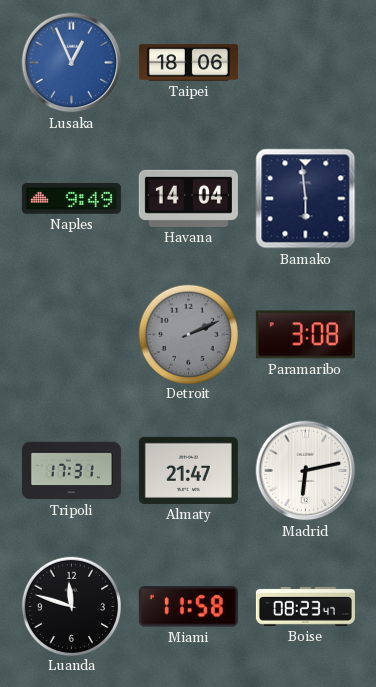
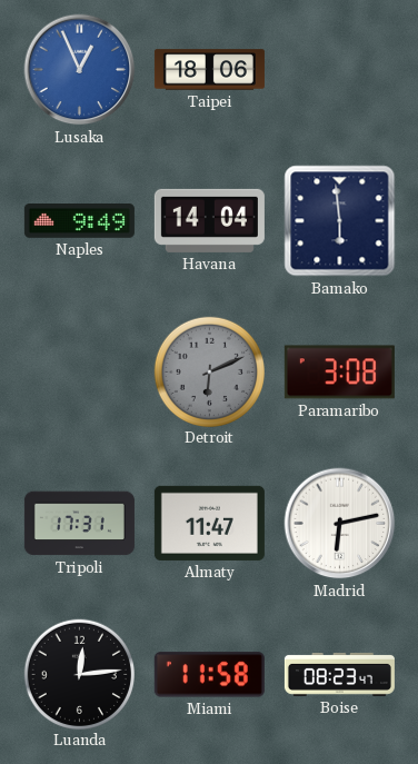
Detroit: 2:11 -> 6:11 (209, 371)
Almaty: 21:47 -> 11:47 (209, 523)
Luanda: 11:48 -> 12:14 (79, 674)
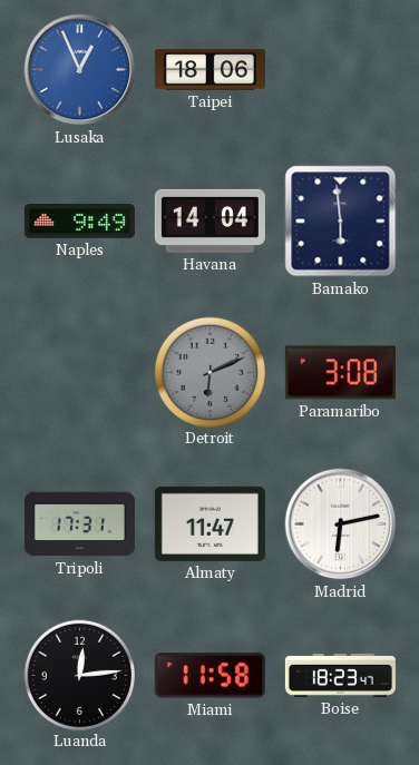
Boise: 08:23 -> 18:23 (340, 675)
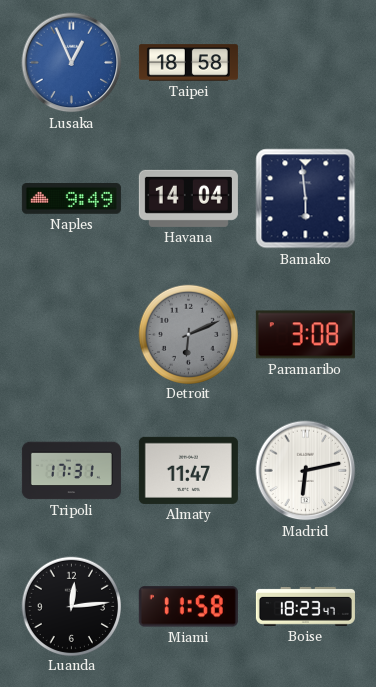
Taipei: 18:06 -> 18:58 (188, 63)
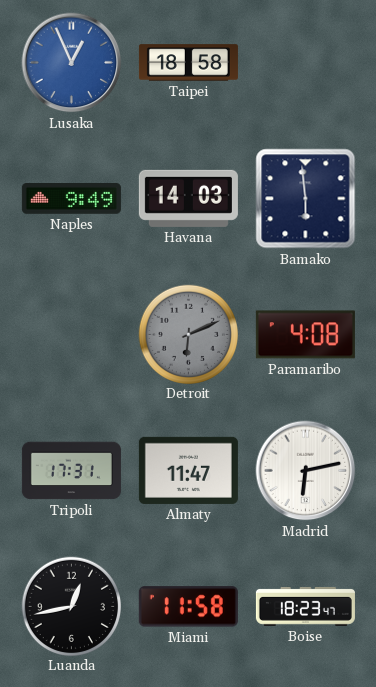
Havana: 14:04 -> 14:03 (188, 198)
Paramaribo: 3:08 -> 4:08 (305, 335)
Luanda: 12:14 -> 12:43 (71, 606)
